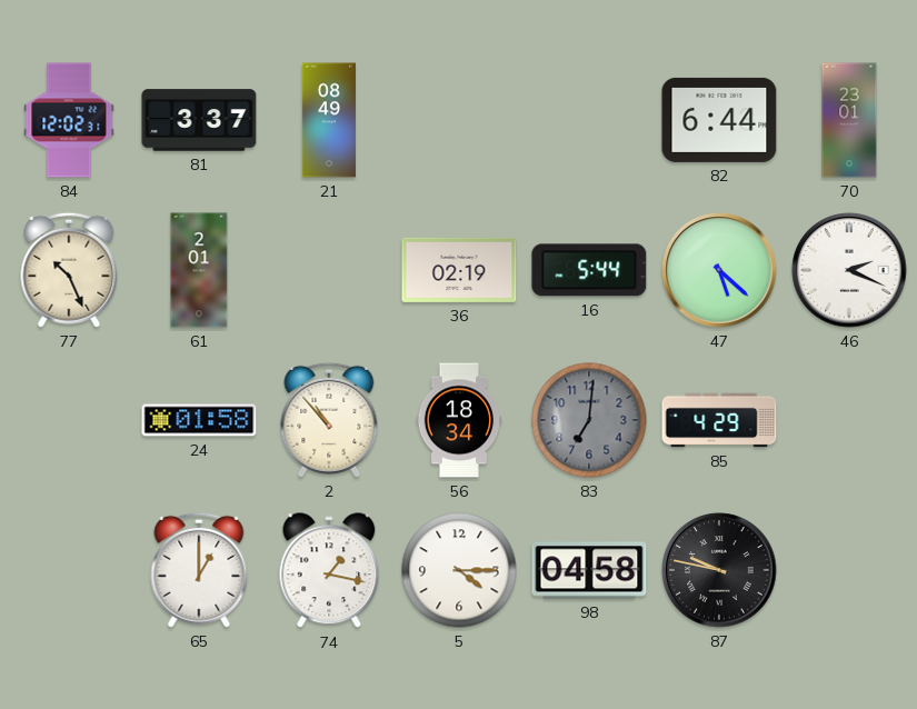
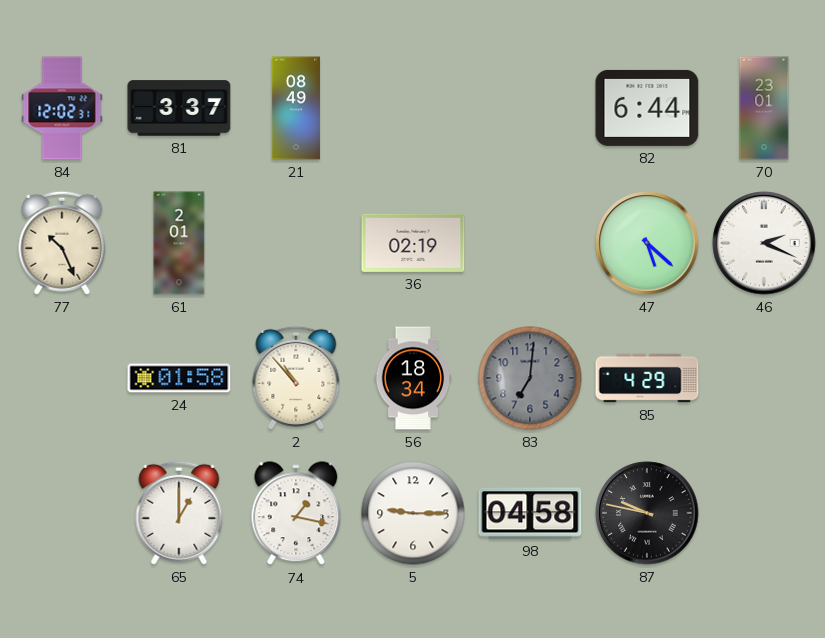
16: 5:44 -> none (589, 270)
5: 4:15 -> 9:15 (413, 513)
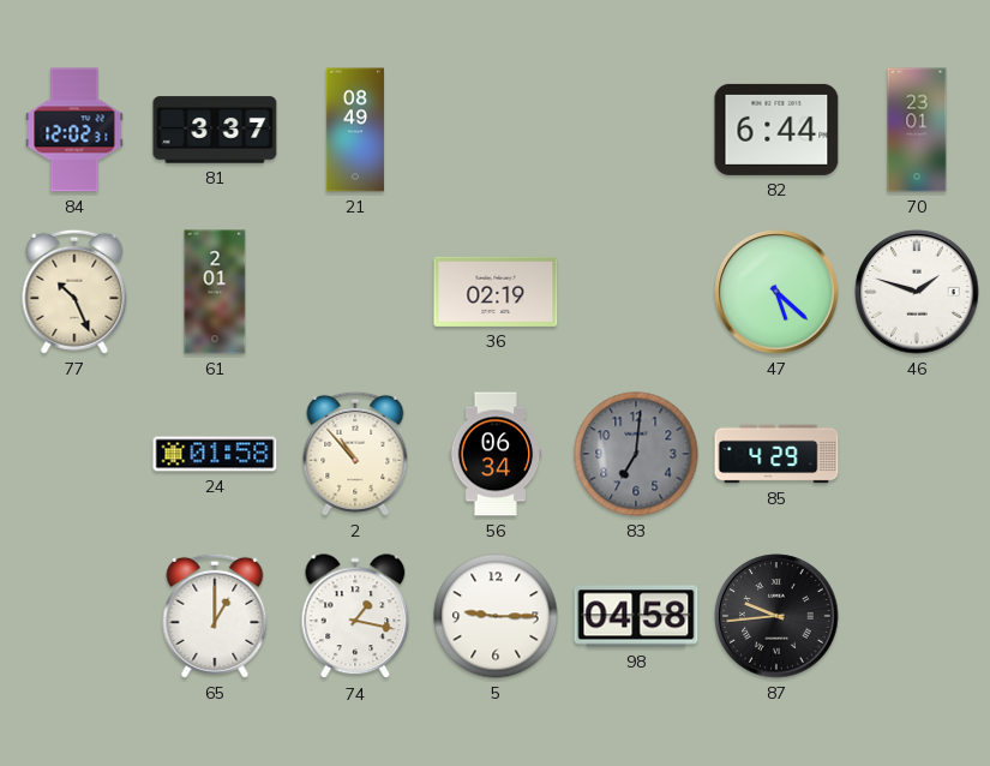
46: 2:19 -> 1:48 (917, 292)
56: 18:34 -> 06:34 (496, 454)
87: 9:47 -> 9:44 (776, 616)
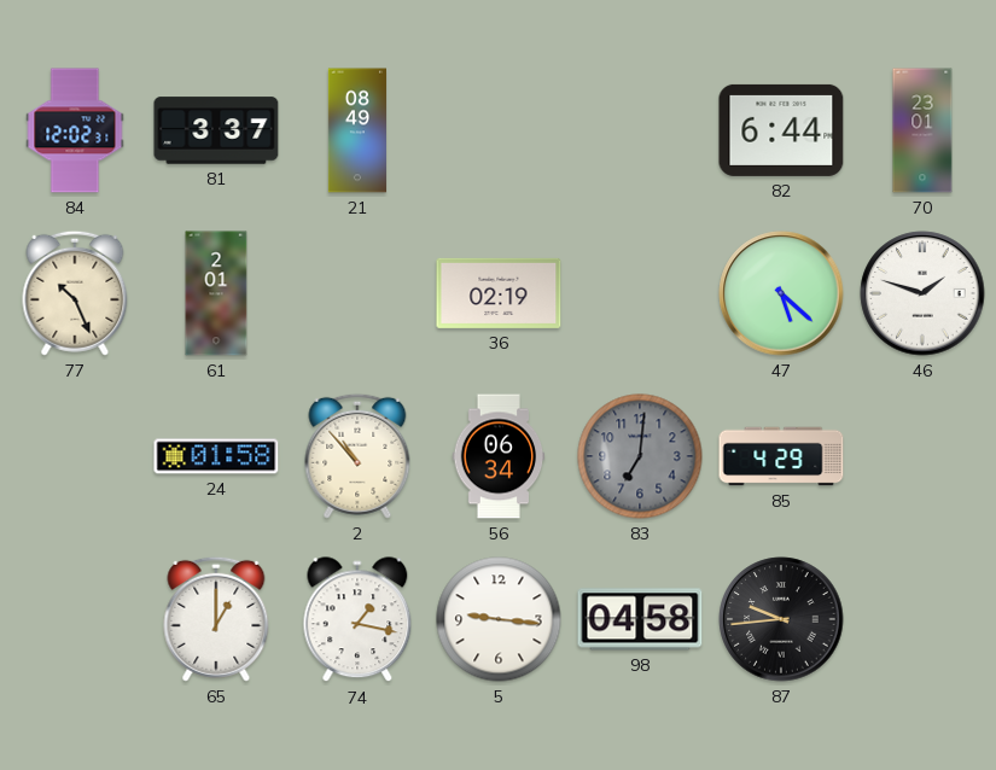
5: 9:15 -> 9:16 (499, 619)
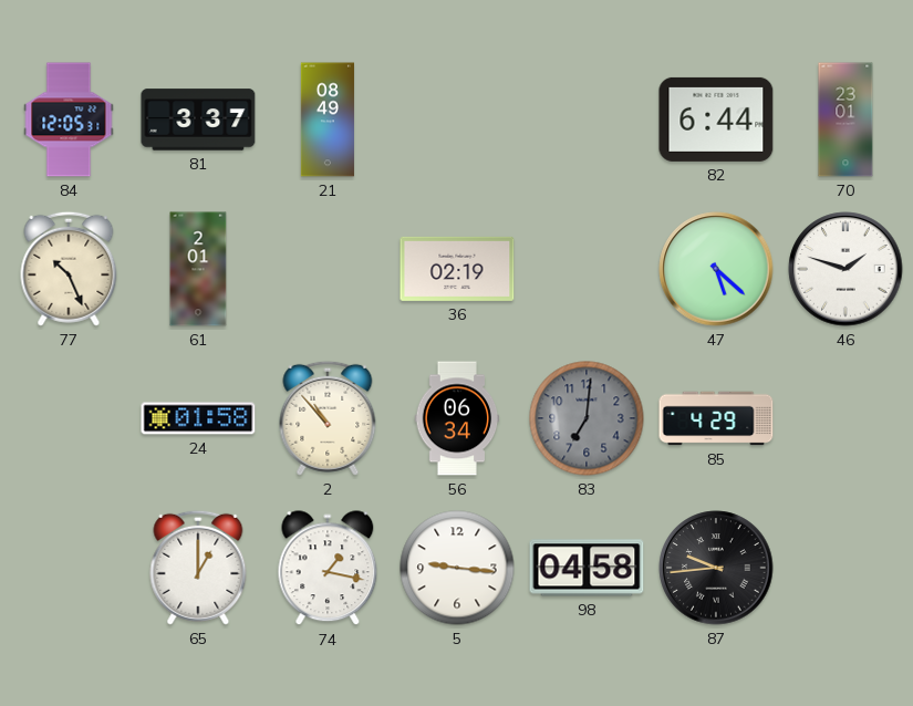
84: 12:02 -> 12:05 (69, 120)
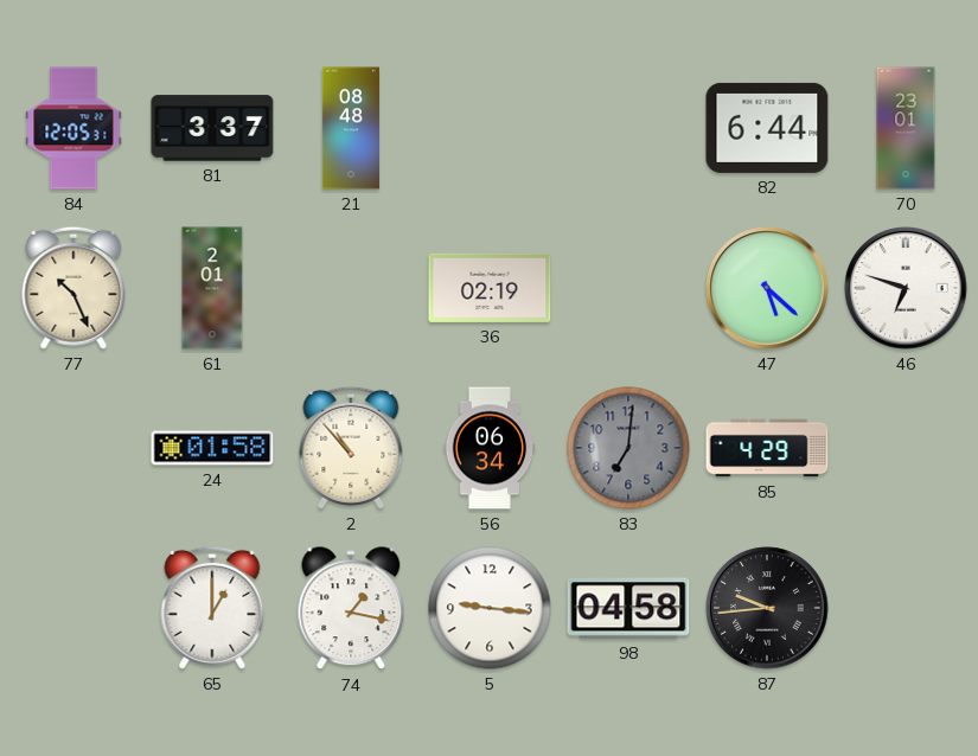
21: 08:49 -> 08:48 (351, 128)
46: 1:48 -> 6:48 (906, 288)
